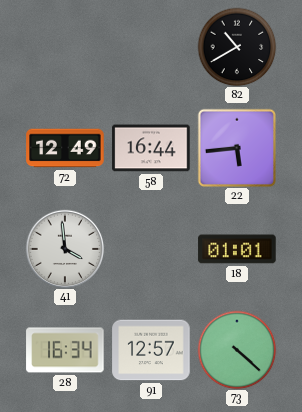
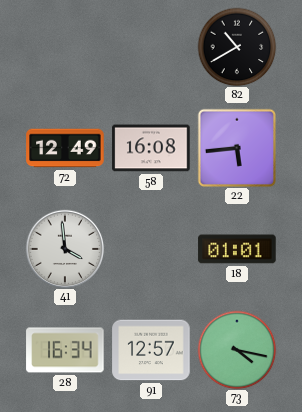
58: 16:44 -> 16:08 (151, 148)
73: 4:22 -> 4:17 (237, 350)
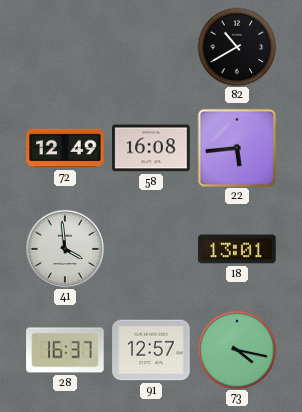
18: 01:01 -> 13:01 (237, 249)
28: 16:34 -> 16:37 (65, 350)
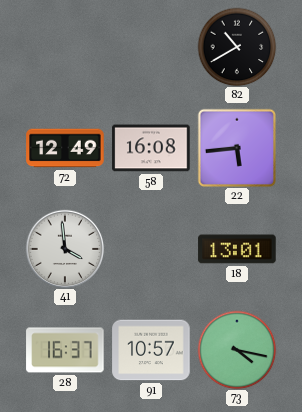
91: 12:57 -> 10:57 (151, 350)
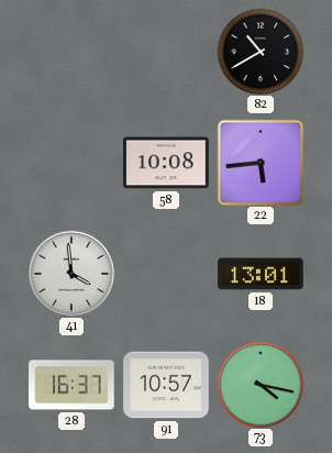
72: 12:49 -> none (65, 148)
58: 16:08 -> 10:08 (166, 163)
